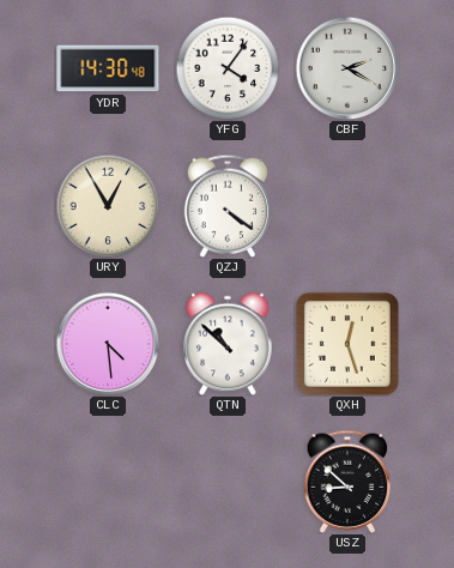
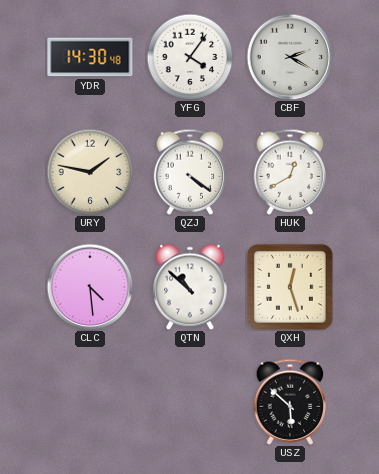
URY: 12:55 -> 1:47 (90, 172)
HUK: none -> 12:40 (290, 172)
USZ: 8:52 -> 5:52 (290, 402)
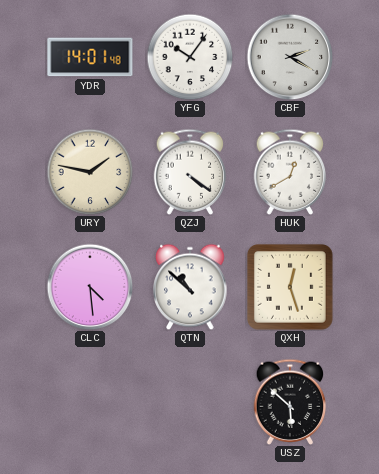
YDR: 14:30 -> 14:01 (90, 57)
YFG: 4:06 -> 10:06 (190, 57)
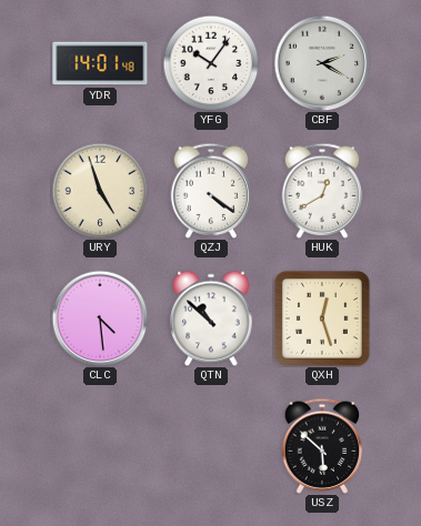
URY: 1:47 -> 4:57 (100, 191)
